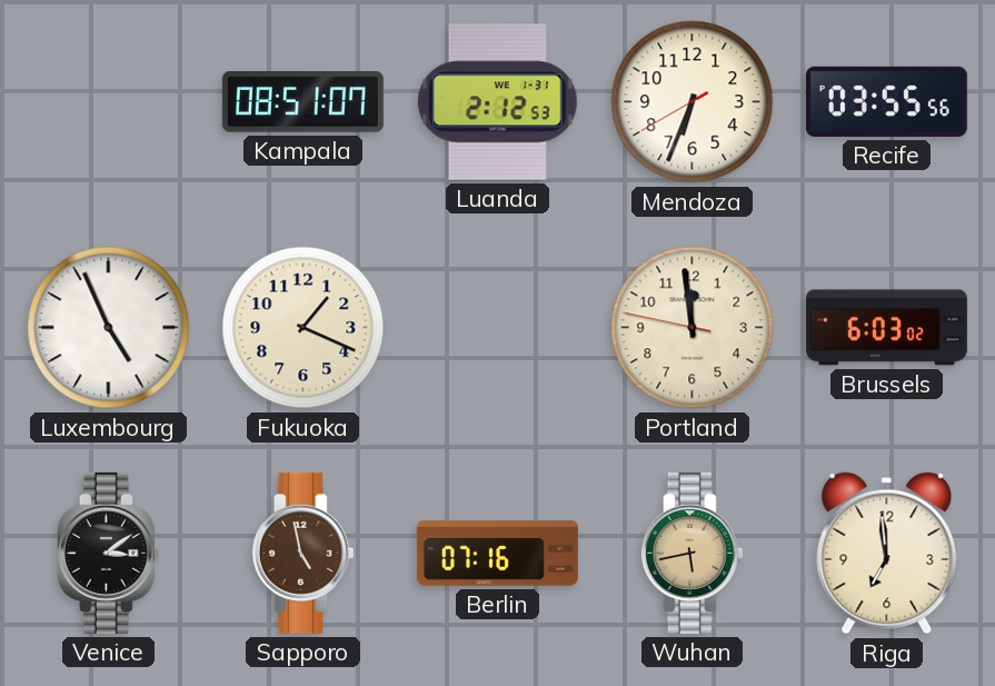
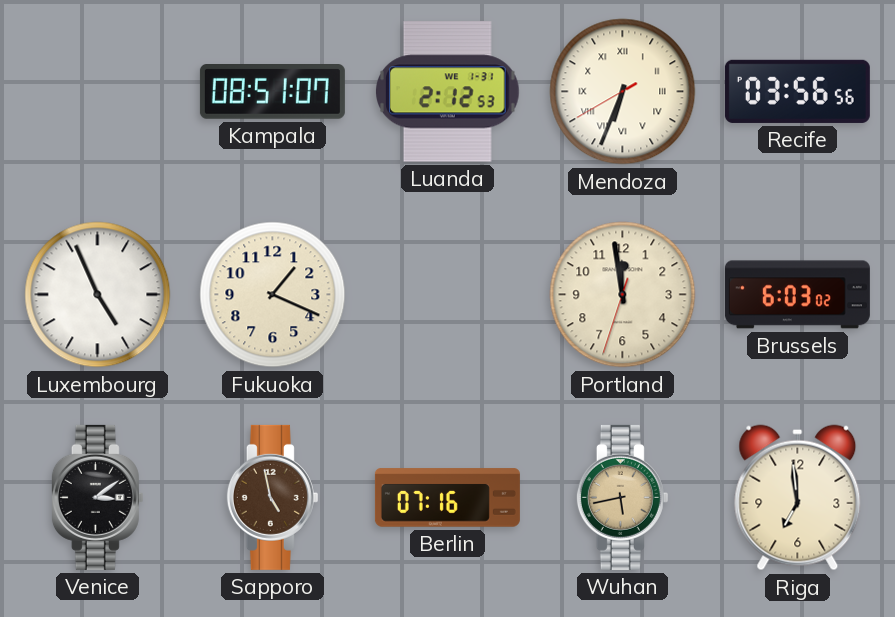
Mendoza numerals: Arabic -> Roman (623, 92)
Recife: 03:55 -> 03:56 (797, 91)
Portland: 11:58:47 -> 11:58:33 (623, 295)
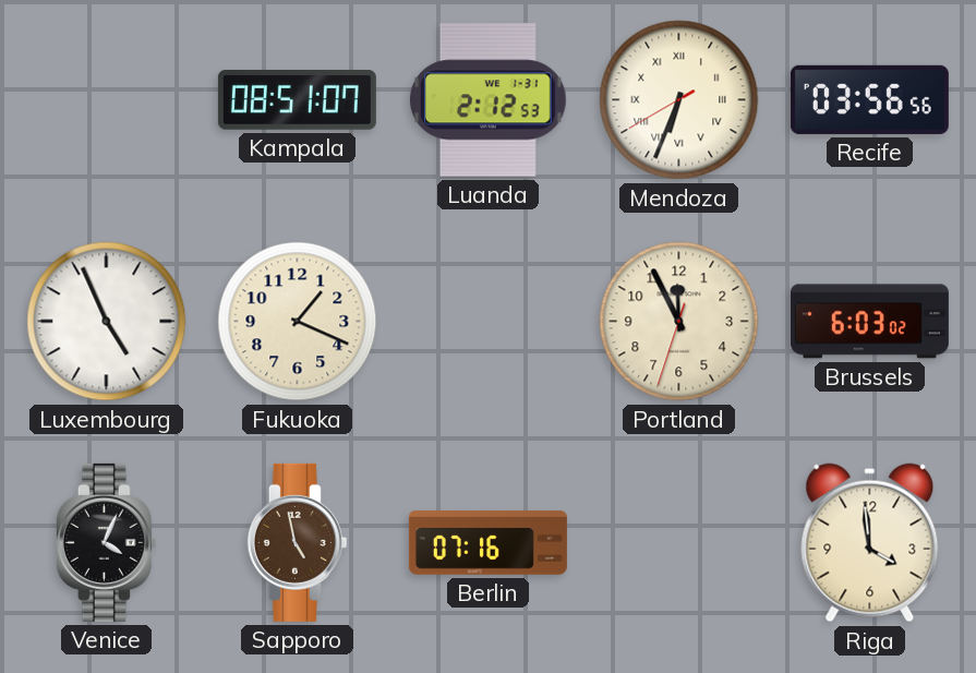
Portland: 11:58 -> 11:55 (679, 322)
Venice: 3:09 -> 4:04 (106, 542)
Wuhan: 5:43 -> none (622, 497)
Riga: 6:59 -> 3:59 (870, 543)
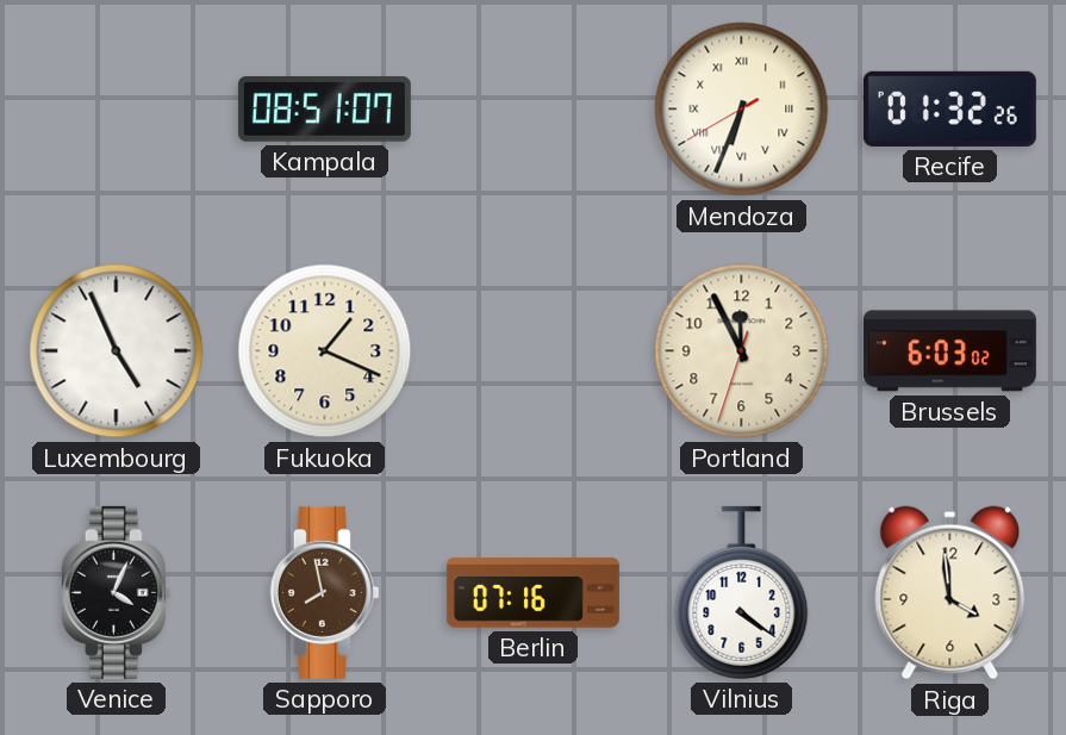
Luanda: 2:12 -> none (489, 100)
Recife: 03:56 -> 01:32 (949, 108)
Sapporo: 4:58 -> 7:58 (324, 592)
Vilnius: none -> 4:21 (742, 592)
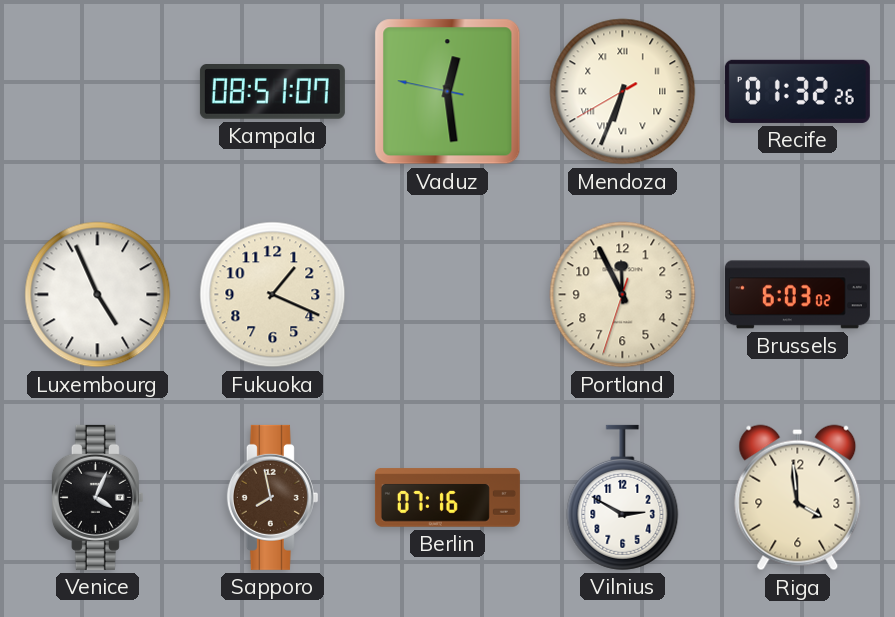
Vaduz: none -> 12:28 (448, 92)
Vilnius: 4:21 -> 2:50 (623, 497)
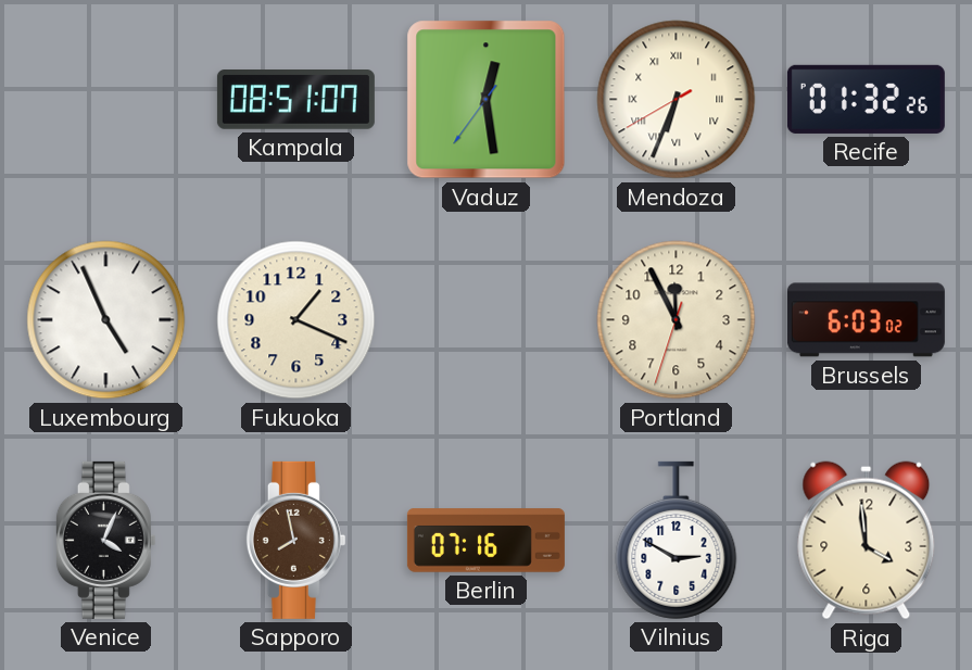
Vaduz: 12:28:47 -> 12:28:36 (487, 100)
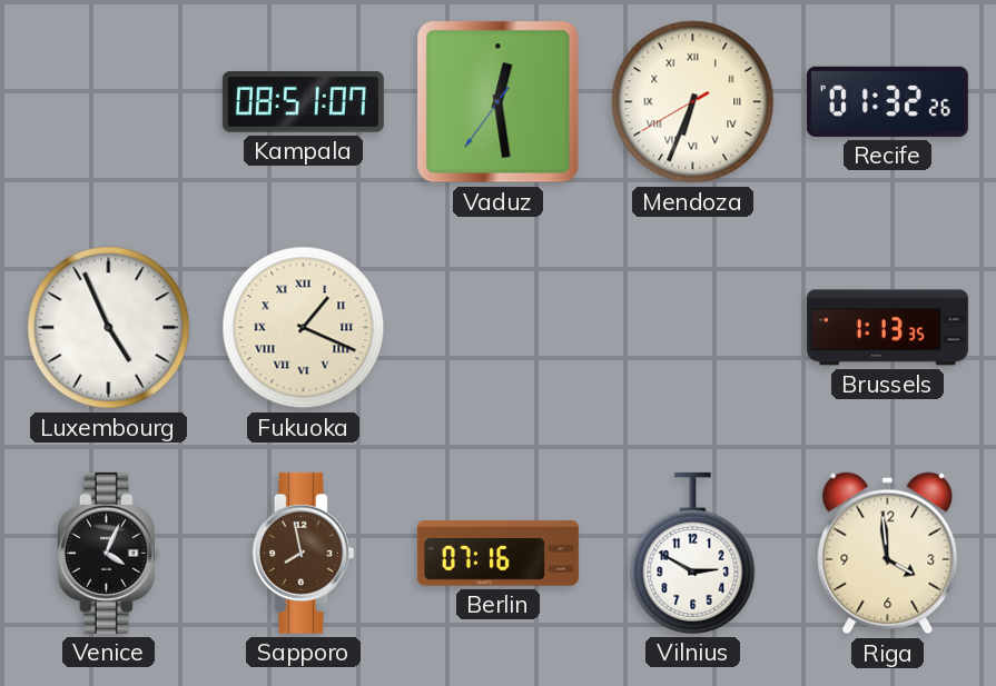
Fukuoka numerals: Arabic -> Roman (304, 328)
Portland: 11:55 -> none (677, 320)
Brussels: 6:03 -> 1:13 (887, 328)
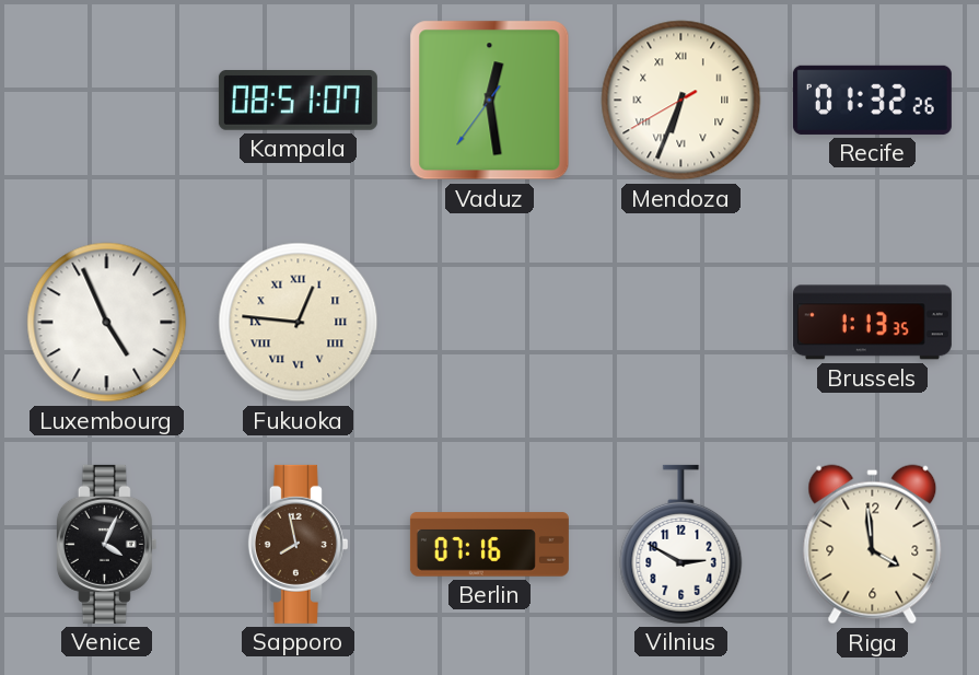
Fukuoka: 1:19 -> 12:46 (299, 323)
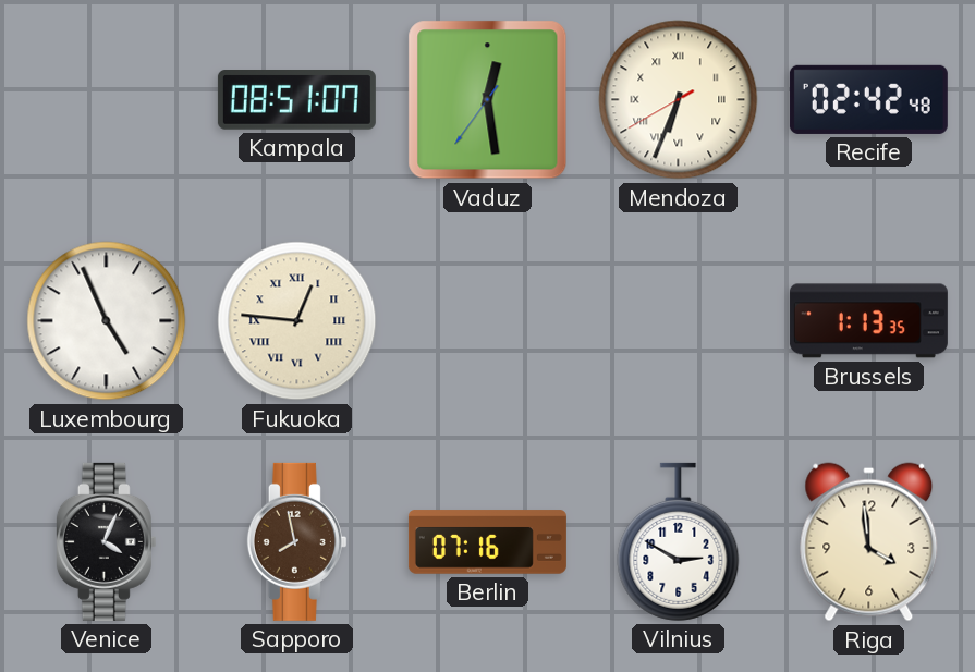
Recife: 01:32 -> 02:42 (868, 99)
